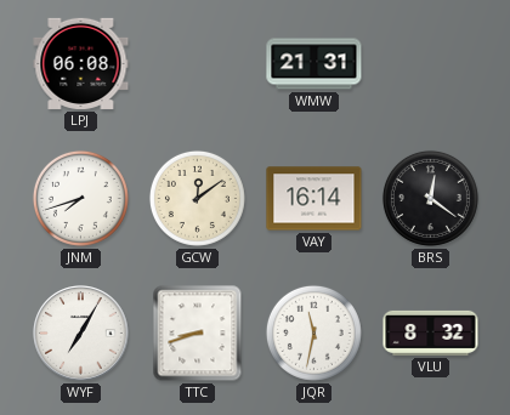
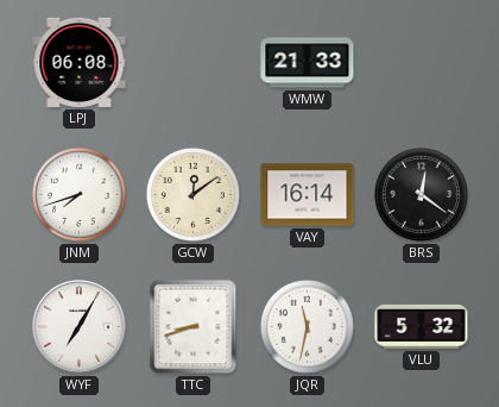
WMW: 21:31 -> 21:33 (308, 63)
VLU: 8:32 -> 5:32 (422, 326)
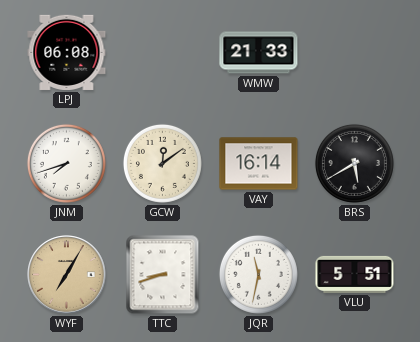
BRS: 12:21 -> 5:40 (354, 163)
WYF dial: white -> champagne (67, 275)
VLU: 5:32 -> 5:51 (355, 274)
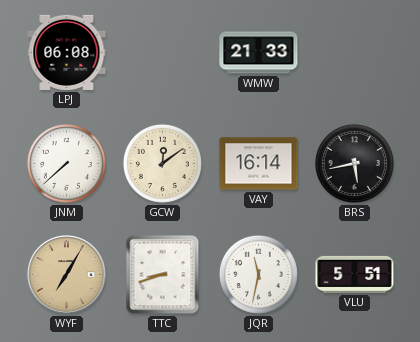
JNM: 7:42 -> 7:38 (66, 163)
BRS: 5:40 -> 5:43 (354, 163)
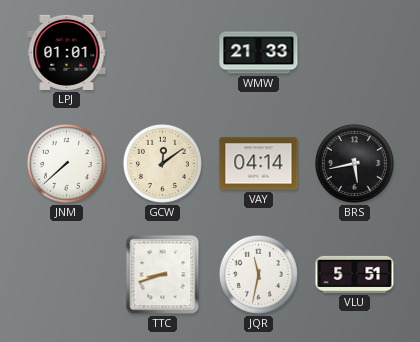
LPJ: 06:08 -> 01:01 (67, 52)
VAY: 16:14 -> 04:14 (259, 164)
WYF: 7:05 -> none (67, 275)
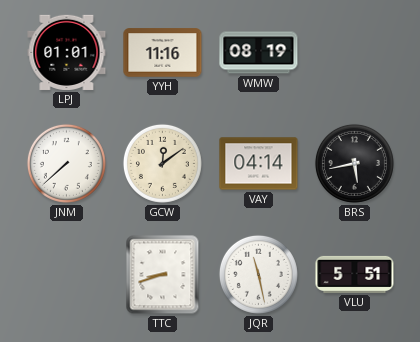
YYH: none -> 11:16 (163, 53)
WMW: 21:33 -> 08:19 (259, 53)
JQR: 11:32 -> 11:28 (258, 274)
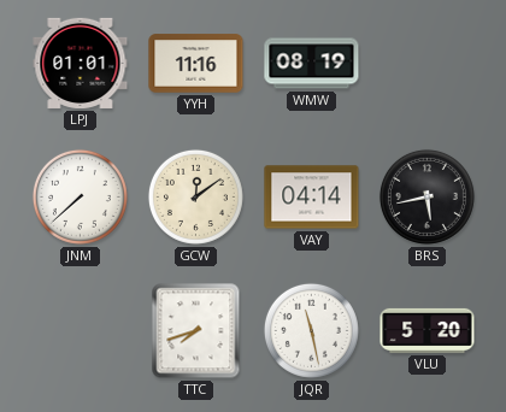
TTC: 8:42 -> 7:42 (196, 331)
VLU: 5:51 -> 5:20 (428, 330)
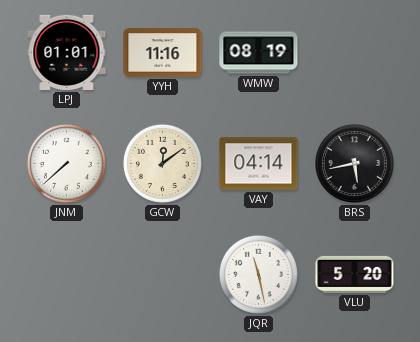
TTC: 7:42 -> none (196, 331)
